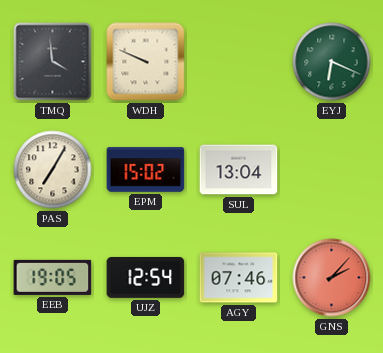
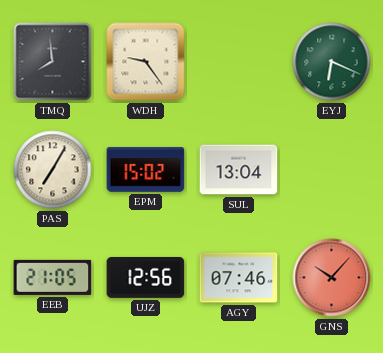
TMQ: 3:59 -> 7:59 (53, 62)
WDH: 9:49 -> 9:24 (146, 62)
EEB: 19:05 -> 21:05 (53, 277)
UJZ: 12:54 -> 12:56 (146, 277)
GNS: 2:07 -> 10:07 (332, 278)
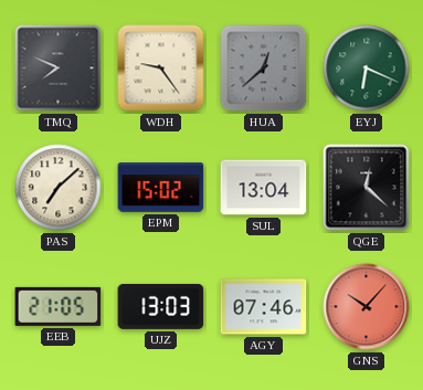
TMQ: 7:59 -> 7:49 (59, 68)
HUA: none -> 12:38 (264, 68)
PAS: 7:05 -> 7:08 (59, 188)
QGE: none -> 12:22 (367, 188)
UJZ: 12:56 -> 13:03 (161, 306)
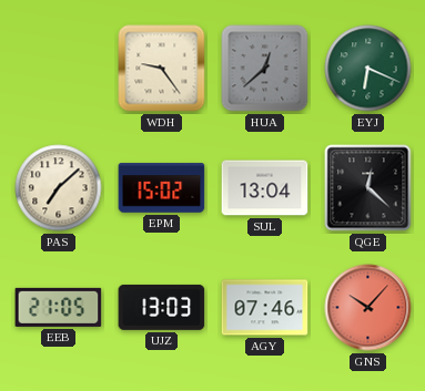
TMQ: 7:49 -> none (59, 68)
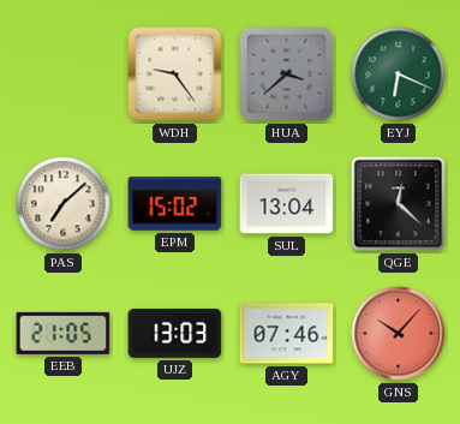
HUA: 12:38 -> 3:38 (287, 74)
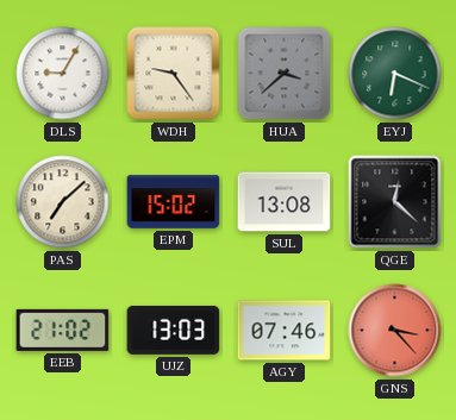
DLS: none -> 9:05 (63, 74)
SUL: 13:04 -> 13:08 (285, 202)
EEB: 21:05 -> 21:02 (63, 330)
GNS: 10:07 -> 3:23 (395, 331)
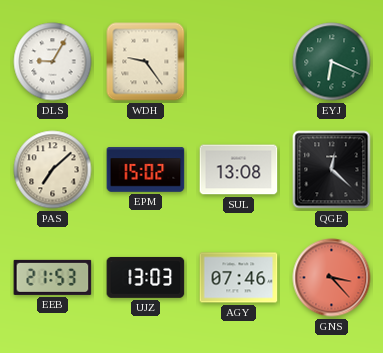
HUA: 3:38 -> none (285, 74)
EEB: 21:02 -> 21:53 (53, 277)
